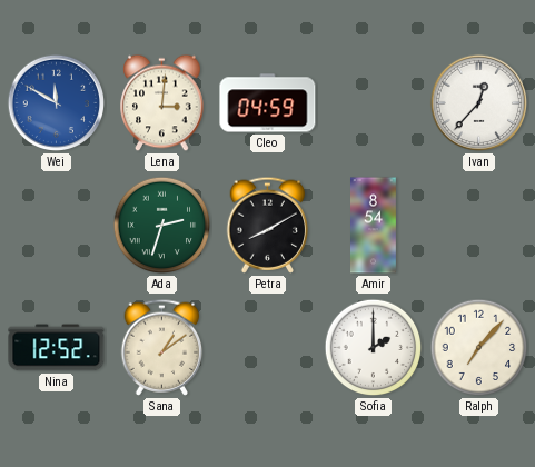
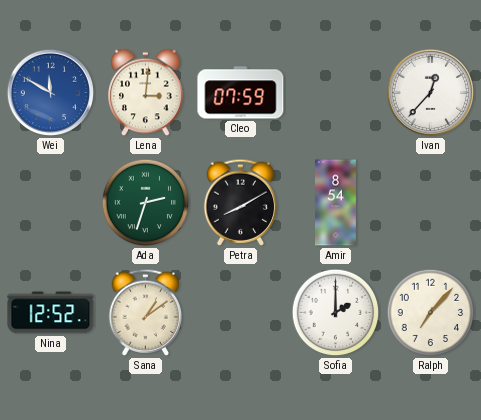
Cleo: 04:59 -> 07:59 (241, 93)
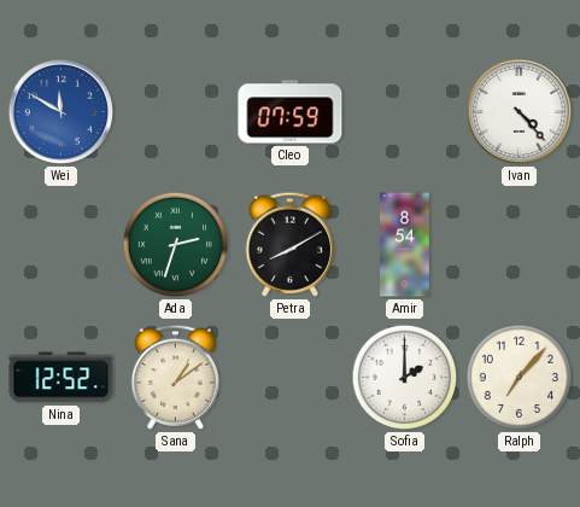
Lena: 3:01 -> none (146, 93)
Ivan: 12:37 -> 4:23 (520, 112)
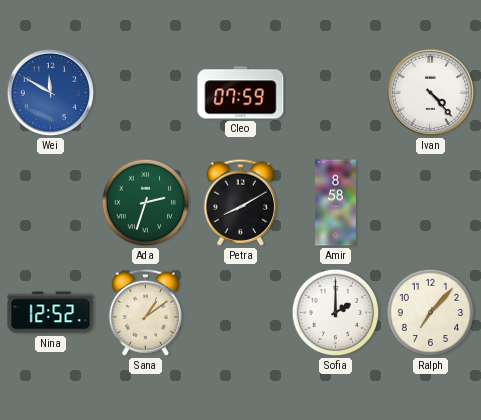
Amir: 8:54 -> 8:58 (336, 203)
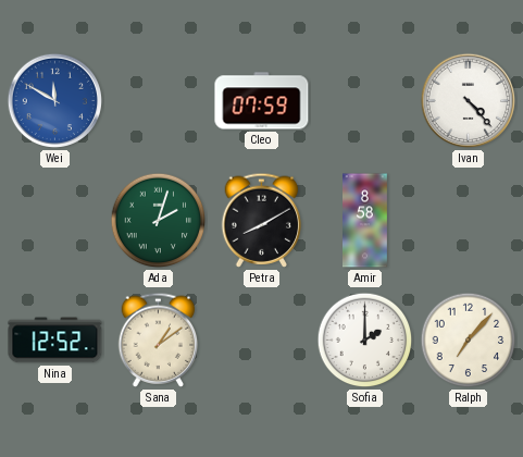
Ada: 2:33 -> 2:03 (159, 221)
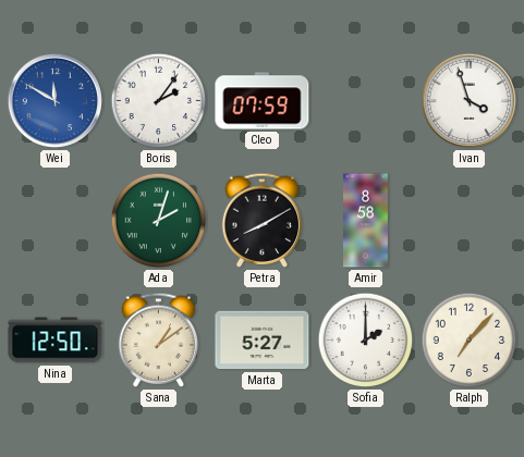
Boris: none -> 2:06 (159, 101)
Ivan: 4:23 -> 3:57 (470, 101)
Nina: 12:52 -> 12:50 (56, 341)
Marta: none -> 5:27 (263, 341)
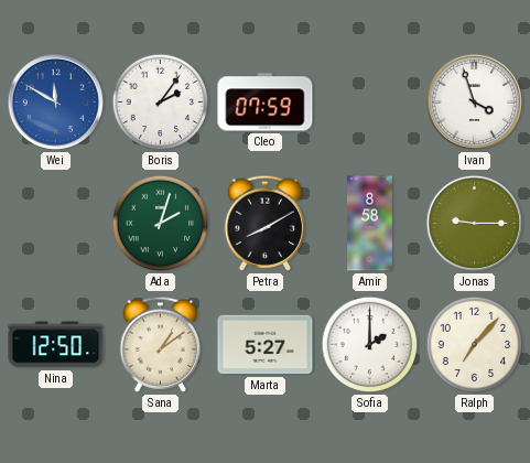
Jonas: none -> 9:15 (475, 224)
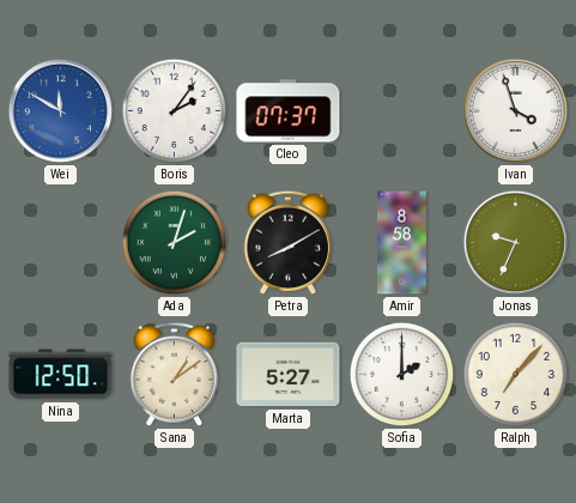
Cleo: 07:59 -> 07:37 (289, 111)
Jonas: 9:15 -> 9:34 (516, 243)
